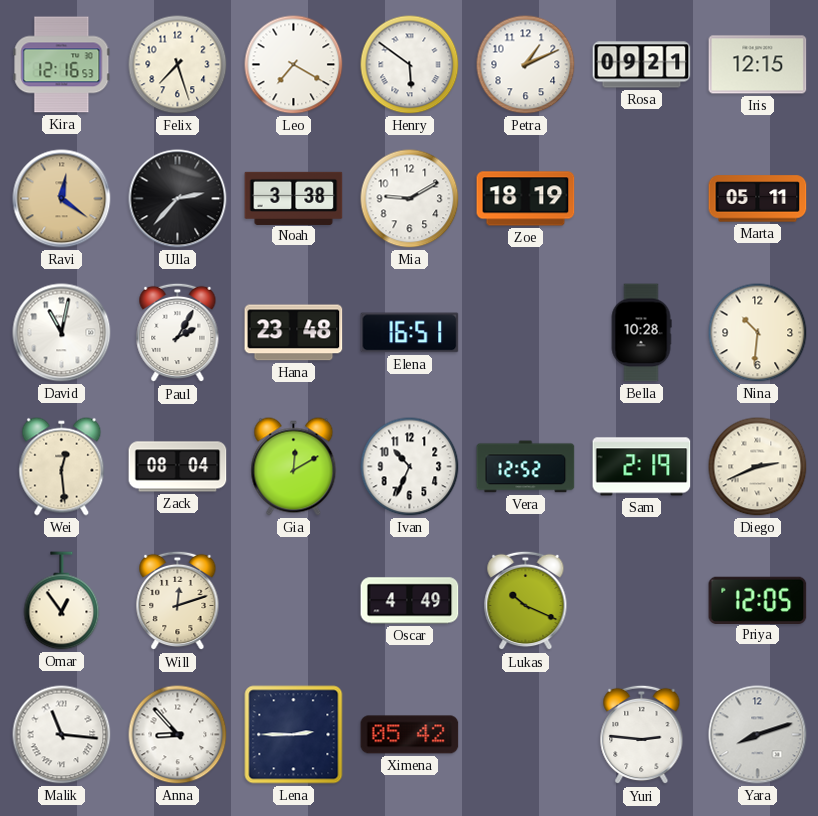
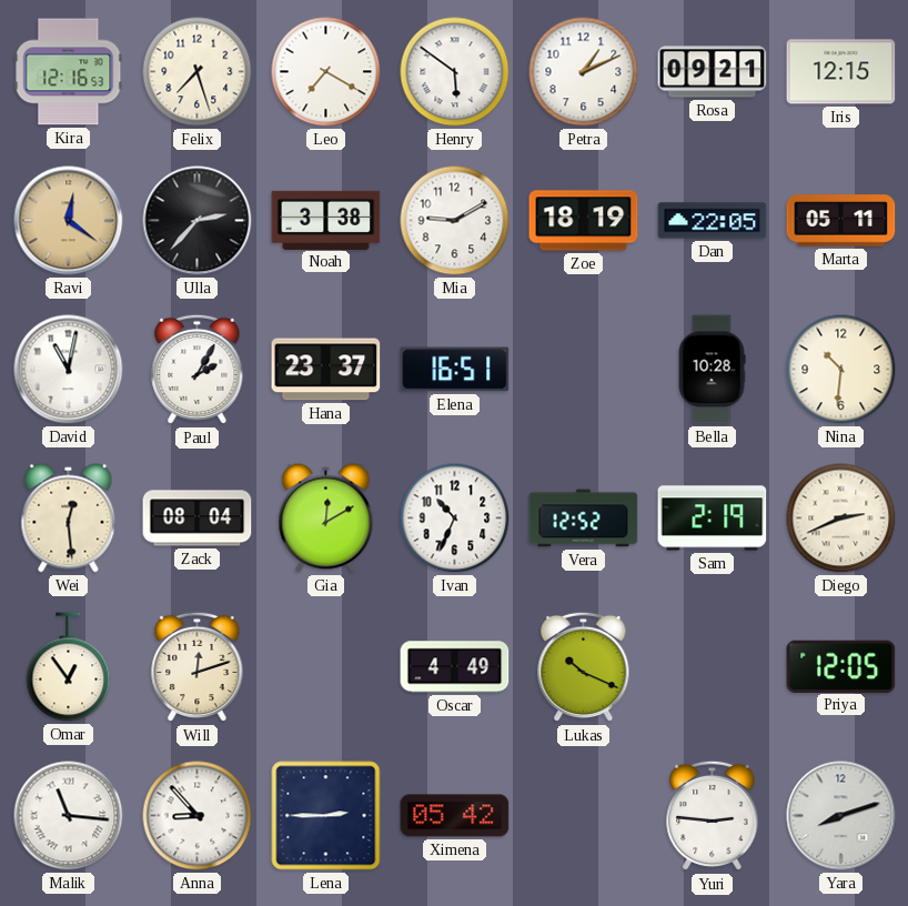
Dan: none -> 22:05 (713, 221)
Hana: 23:48 -> 23:37 (326, 370)
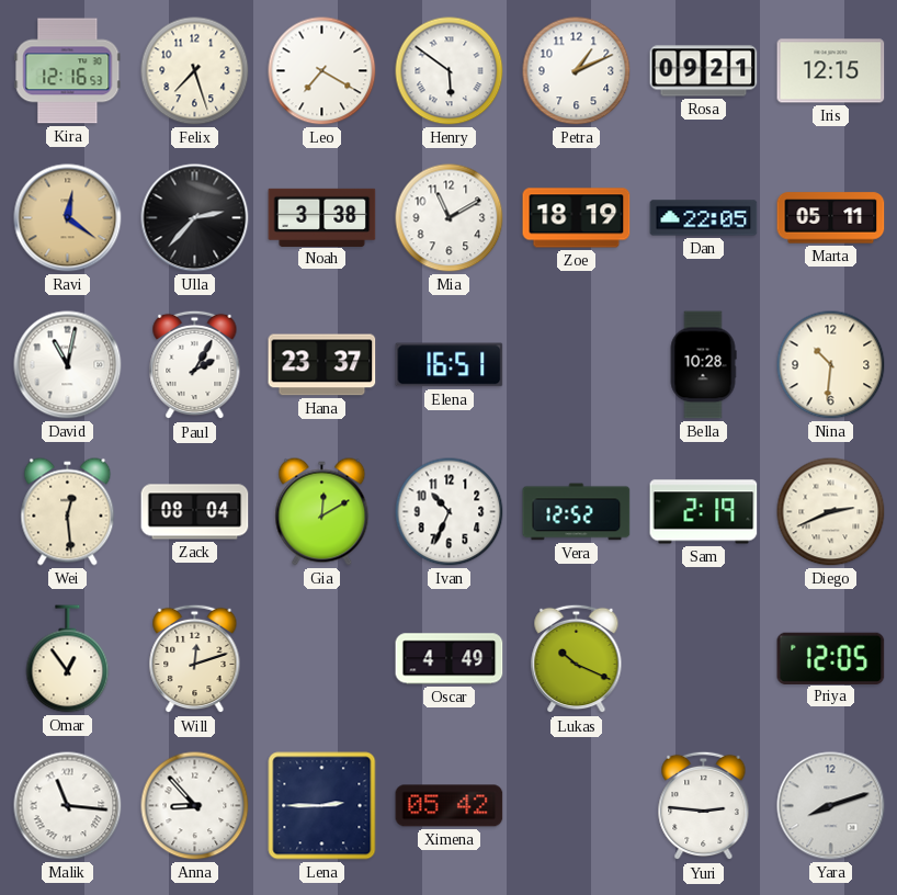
Mia: 9:10 -> 11:10 (450, 218)
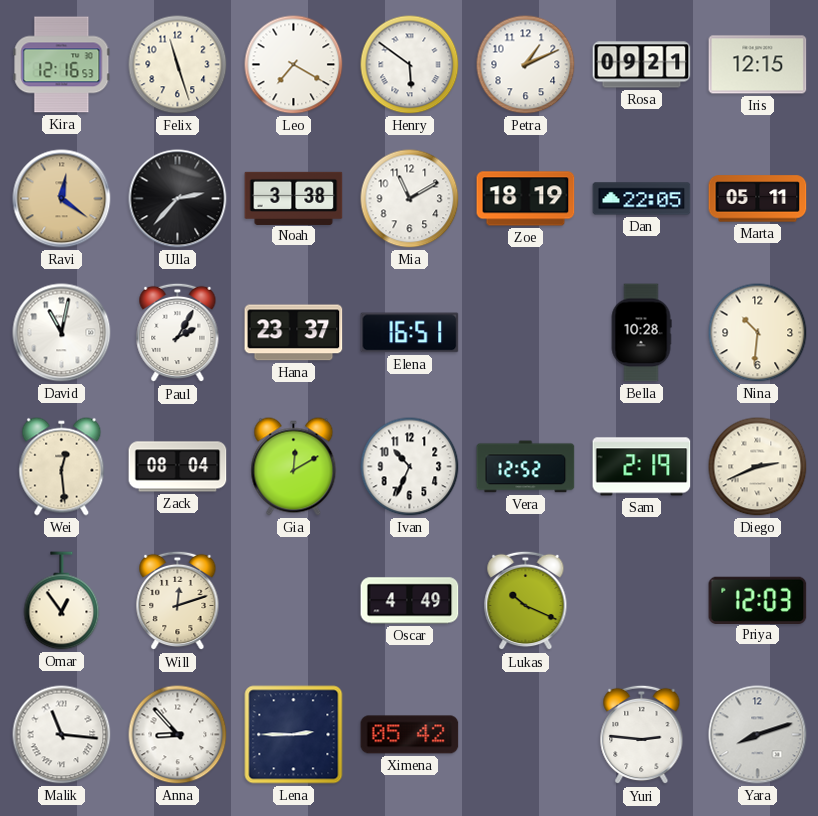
Felix: 7:27 -> 11:27 (178, 65)
Priya: 12:05 -> 12:03 (758, 600)
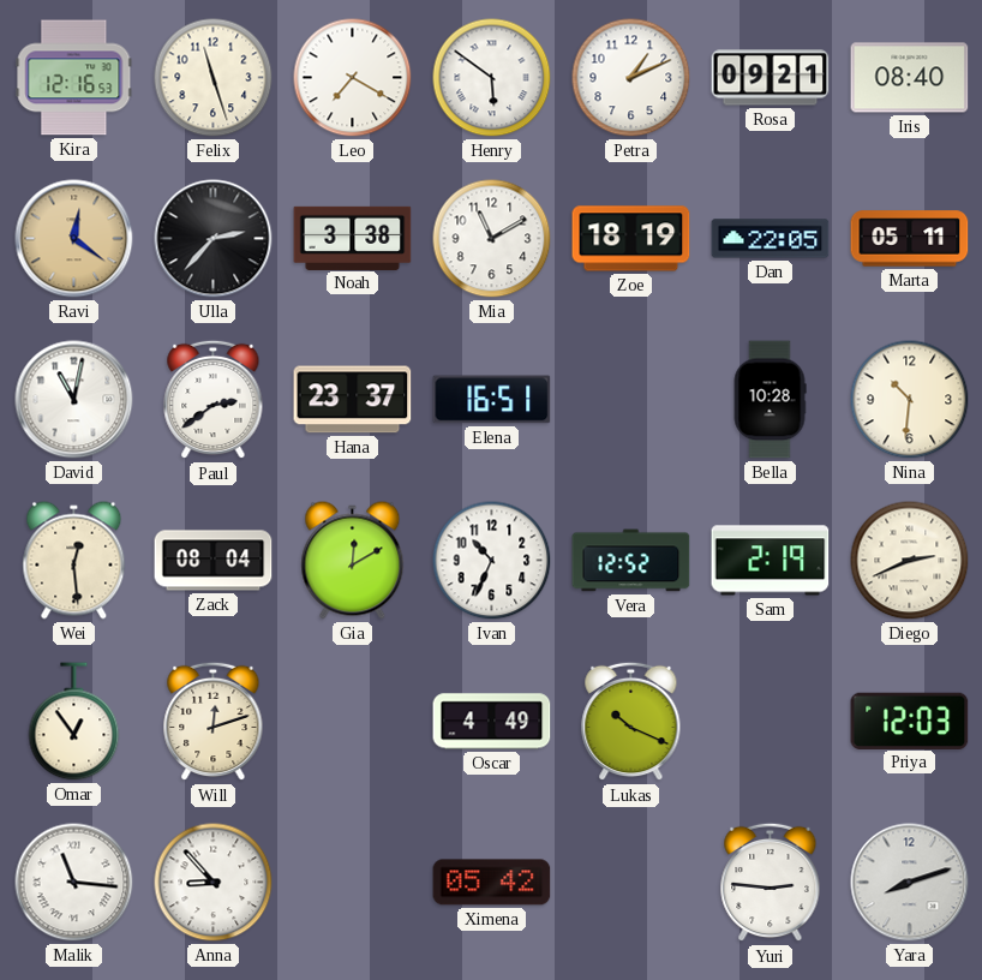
Iris: 12:15 -> 08:40 (910, 78)
Paul: 2:05 -> 2:39 (214, 400)
Lena: 2:45 -> none (294, 735)
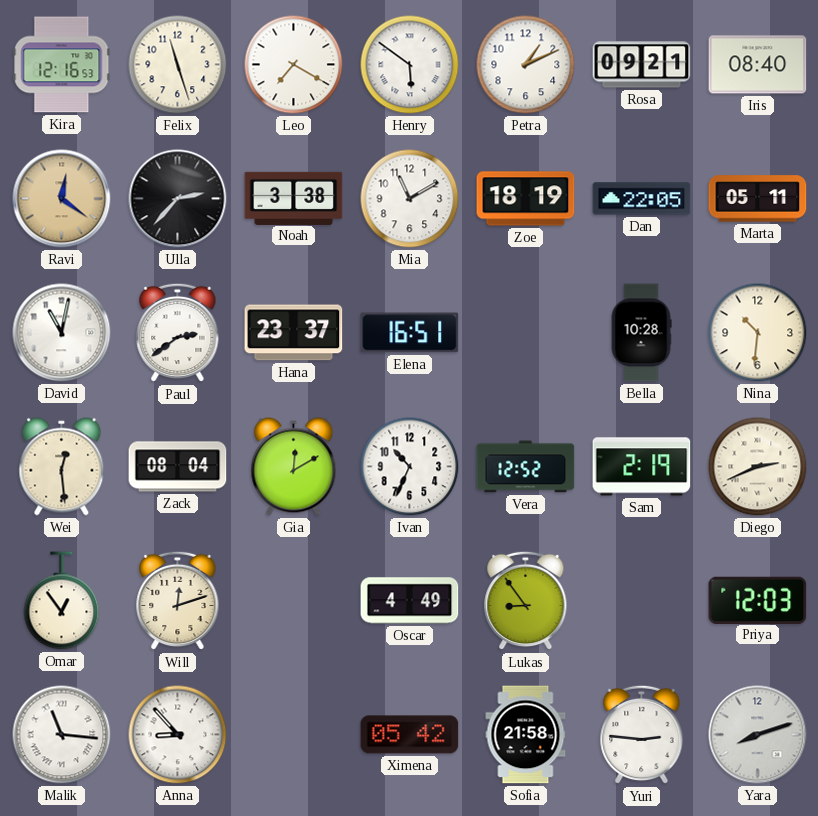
Lukas: 10:19 -> 8:54 (526, 601)
Sofia: none -> 21:58 (526, 735)
